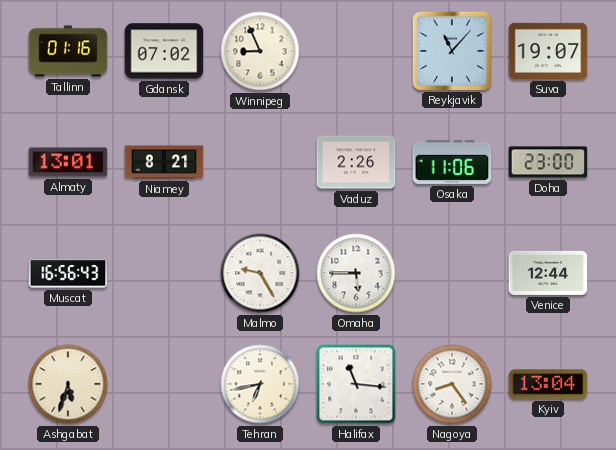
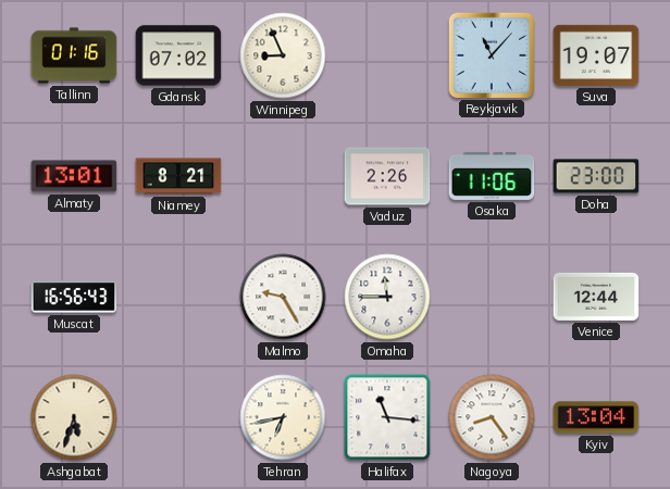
Omaha: 5:45 -> 11:45 (387, 297)
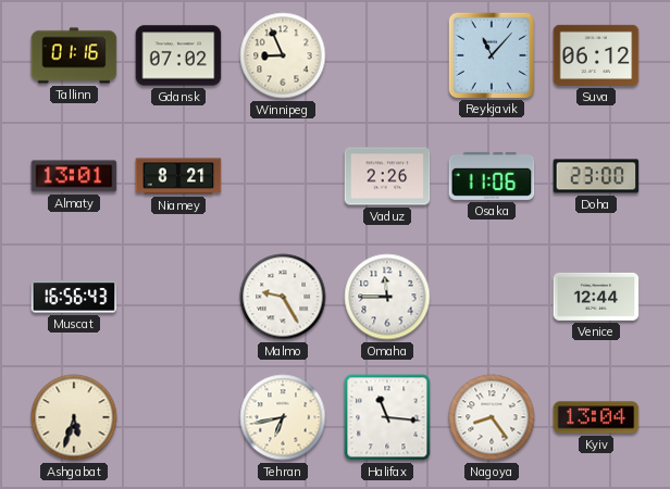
Suva: 19:07 -> 06:12 (596, 55)
